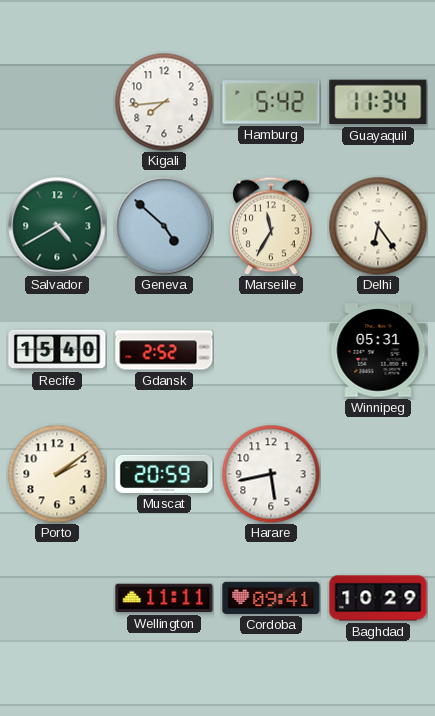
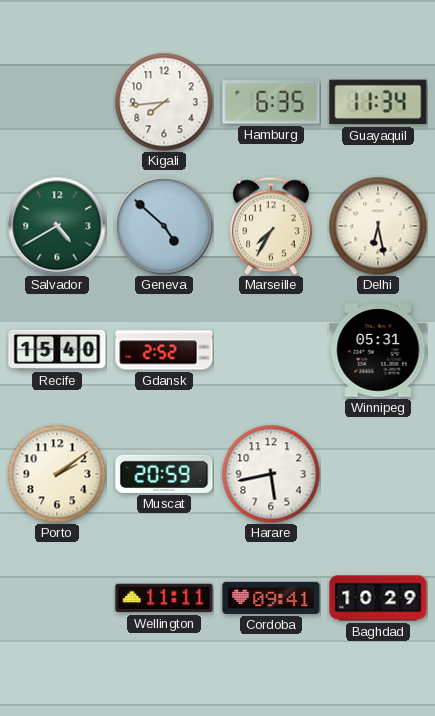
Hamburg: 5:42 -> 6:35 (271, 102)
Marseille: 11:35 -> 7:35 (271, 226)
Delhi: 6:24 -> 6:28 (378, 226)
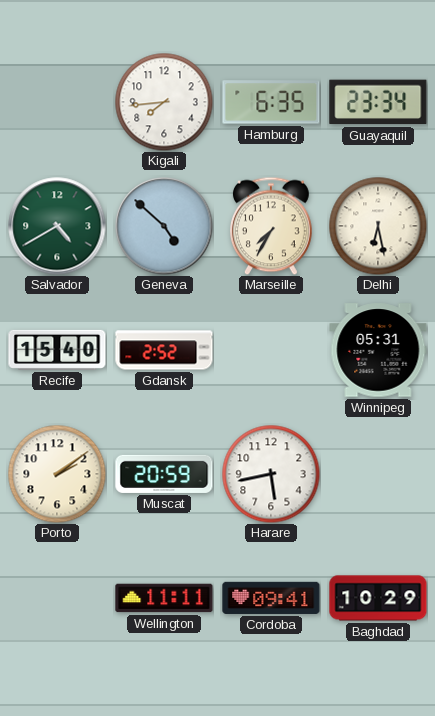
Guayaquil: 11:34 -> 23:34 (378, 102)
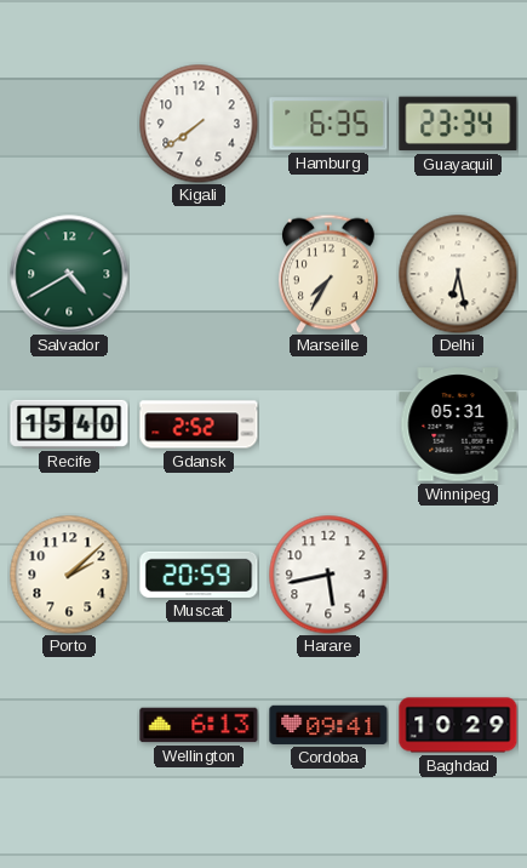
Kigali: 7:44 -> 7:39 (199, 124)
Geneva: 4:52 -> none (164, 226)
Porto: 2:09 -> 2:08 (69, 575)
Wellington: 11:11 -> 6:13 (199, 725)
